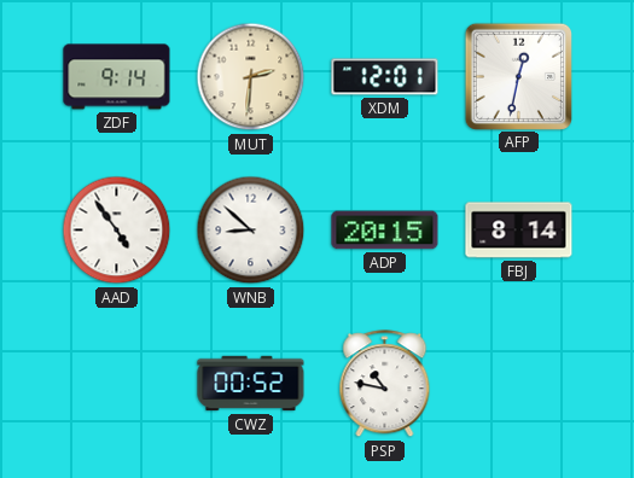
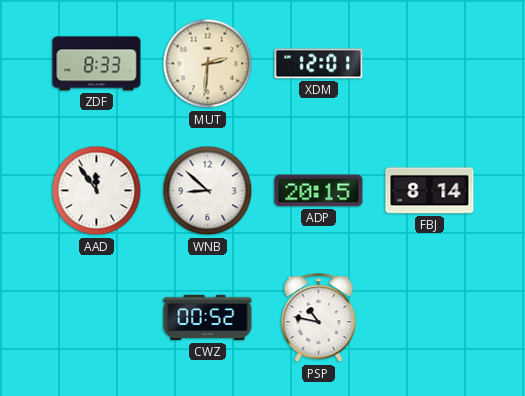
ZDF: 9:14 -> 8:33 (97, 64)
AFP: 12:32 -> none (518, 76)
AAD: 4:54 -> 11:54 (97, 191)
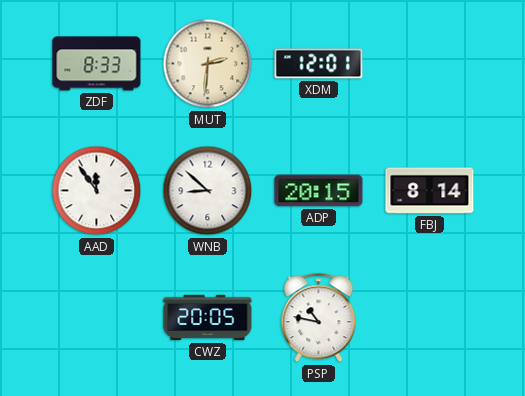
CWZ: 00:52 -> 20:05 (208, 318)
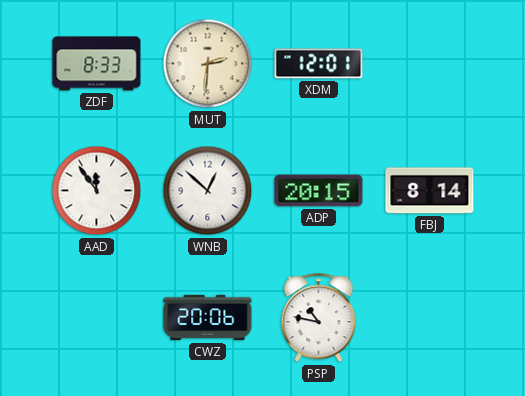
WNB: 8:52 -> 12:52 (208, 191)
CWZ: 20:05 -> 20:06 (208, 318)
